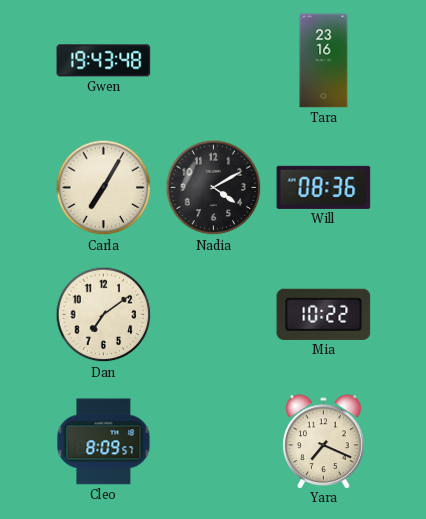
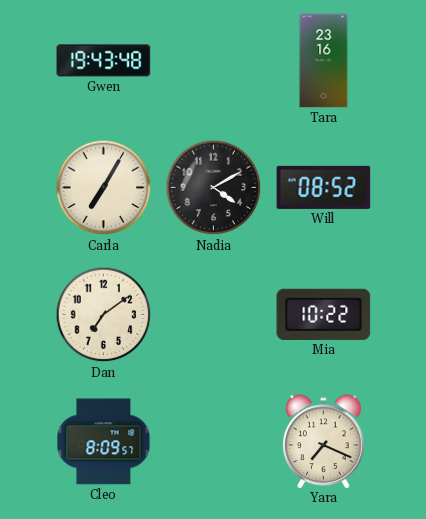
Will: 08:36 -> 08:52 (324, 187)
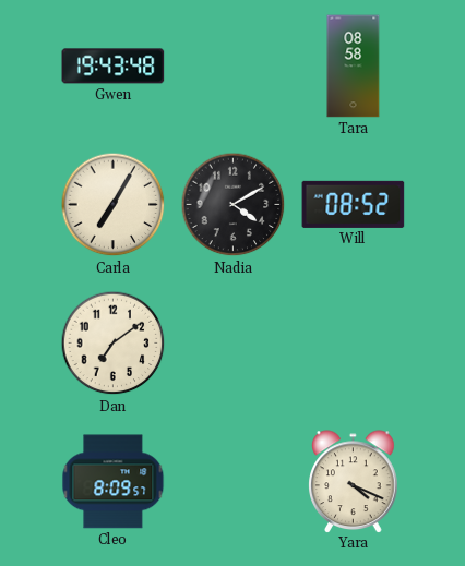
Tara: 23:16 -> 08:58 (354, 67)
Mia: 10:22 -> none (324, 314)
Yara: 7:19 -> 4:19 (354, 481)
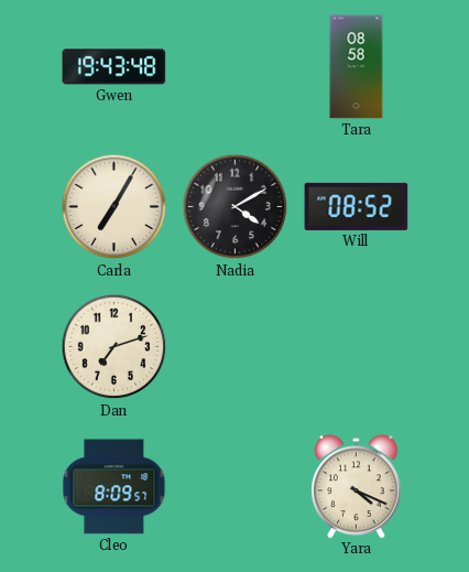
Dan: 7:09 -> 7:12 (114, 347)
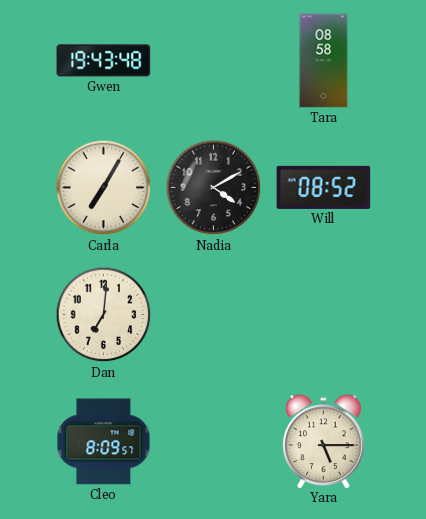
Dan: 7:12 -> 7:01 (104, 315)
Yara: 4:19 -> 5:15 (324, 441)
